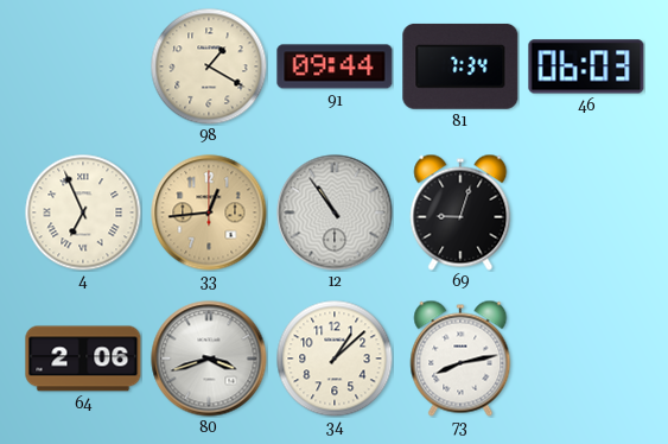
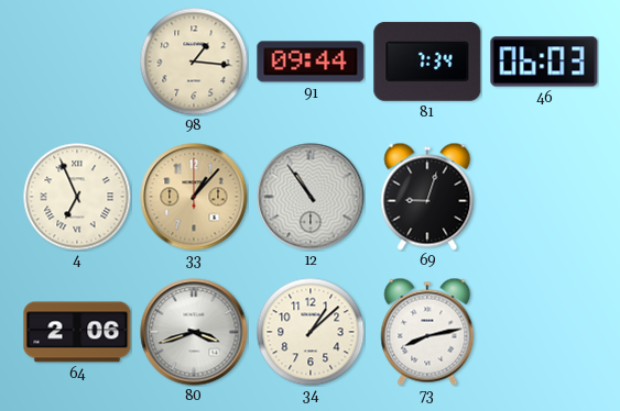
98: 1:20 -> 1:16 (194, 62)
33: 12:44 -> 1:07 (194, 197)
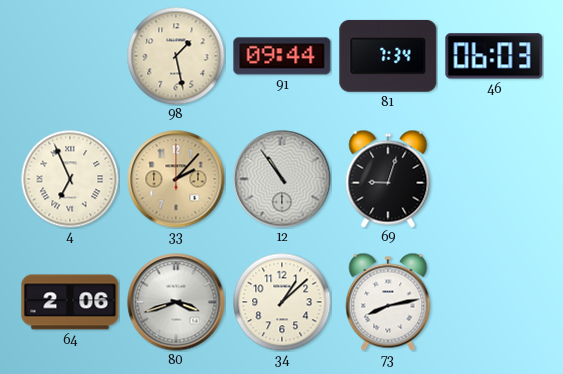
98: 1:16 -> 1:28 (176, 56)
33: 1:07 -> 2:07 (176, 179)
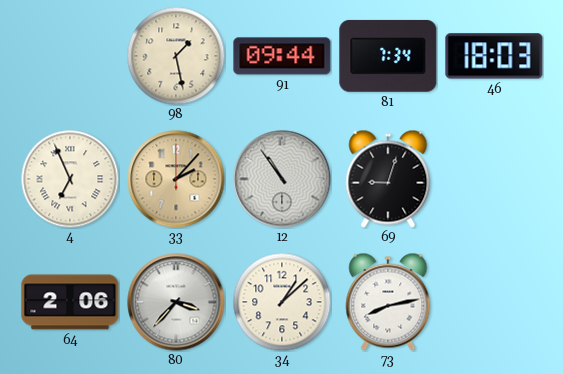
46: 06:03 -> 18:03 (494, 56)
80: 3:42 -> 3:37 (176, 302)
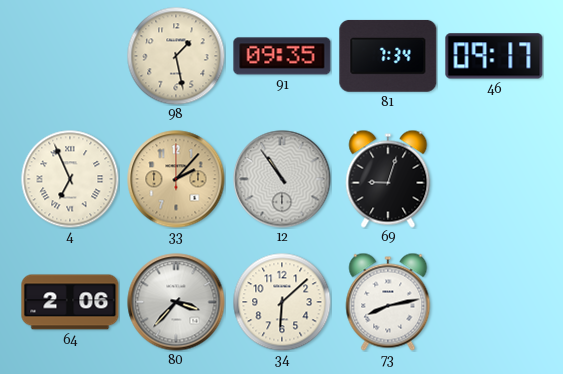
91: 09:44 -> 09:35 (282, 56)
46: 18:03 -> 09:17 (494, 56)
34: 1:08 -> 6:08 (282, 302)
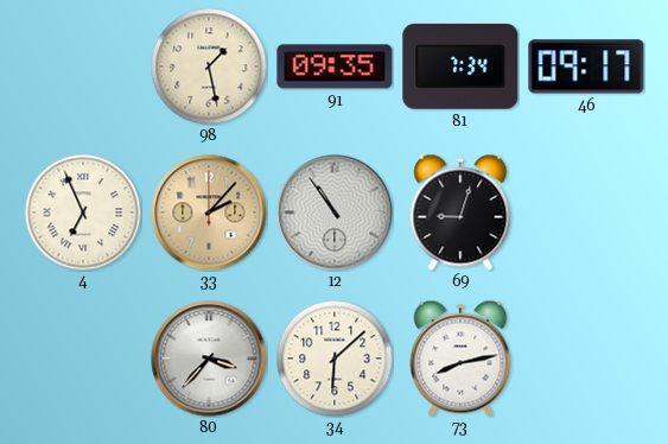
64: 2:06 -> none (70, 302)
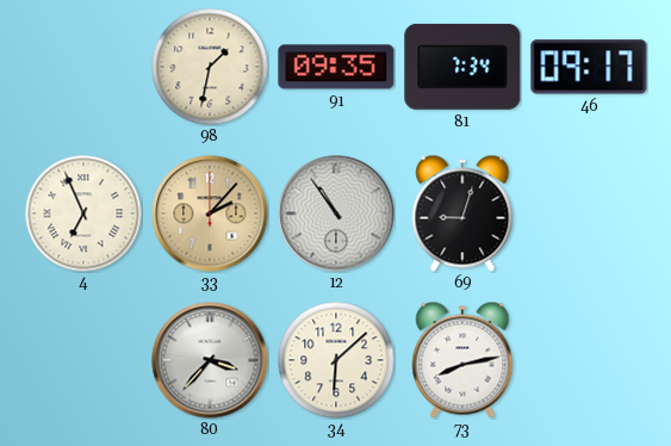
98: 1:28 -> 1:32 (210, 67)
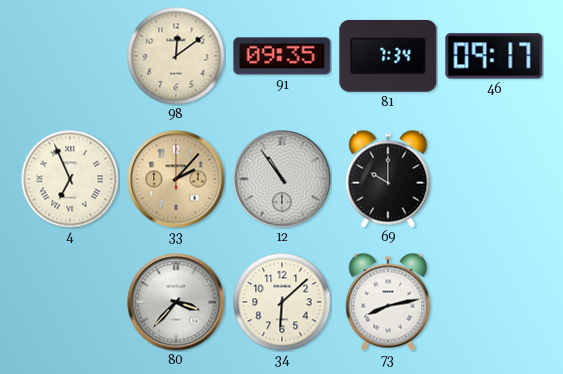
98: 1:32 -> 12:09 (176, 56)
69: 9:03 -> 10:00 (388, 179)
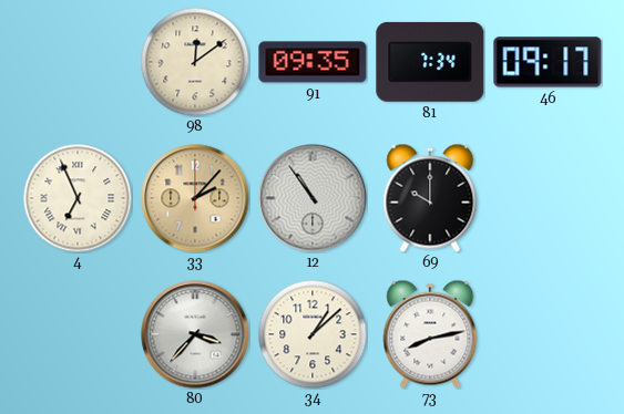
34: 6:08 -> 1:08 (313, 334)
